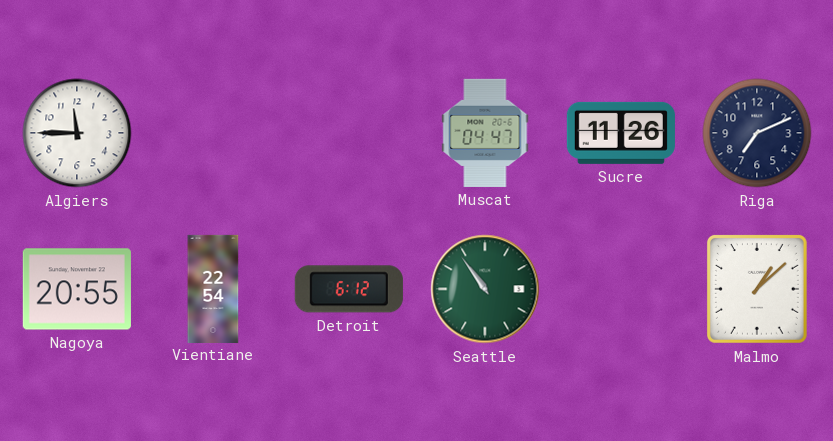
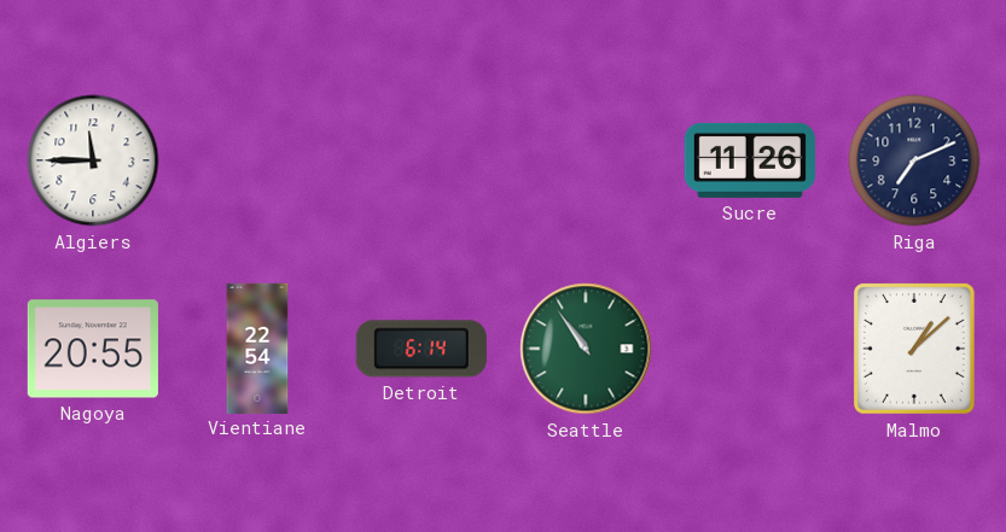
Muscat: 04:47 -> none (485, 133)
Detroit: 6:12 -> 6:14 (421, 349)
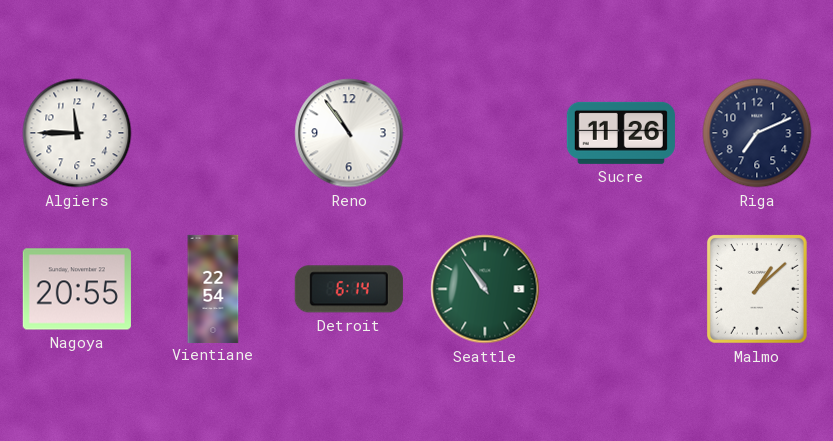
Reno: none -> 10:54 (349, 133)
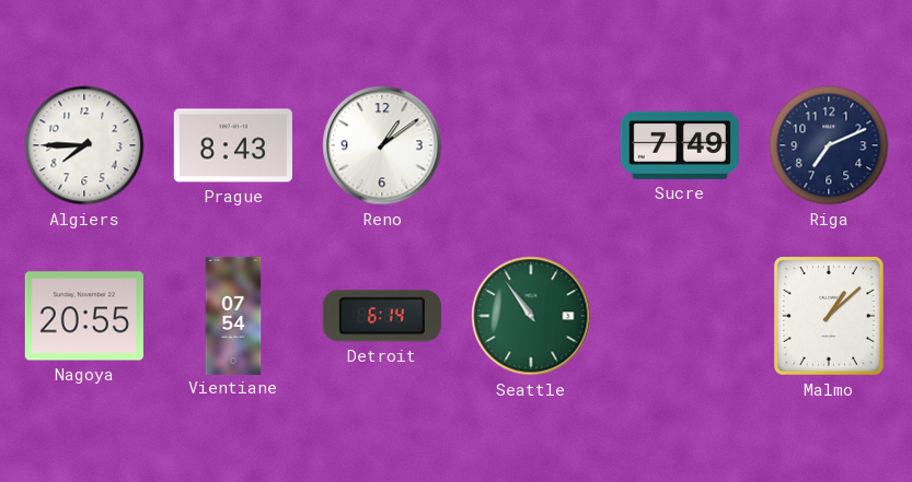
Algiers: 11:45 -> 7:45 (84, 145)
Prague: none -> 8:43 (233, 145)
Reno: 10:54 -> 1:09 (382, 145)
Sucre: 11:26 -> 7:49 (680, 145)
Vientiane: 22:54 -> 07:54 (233, 315)
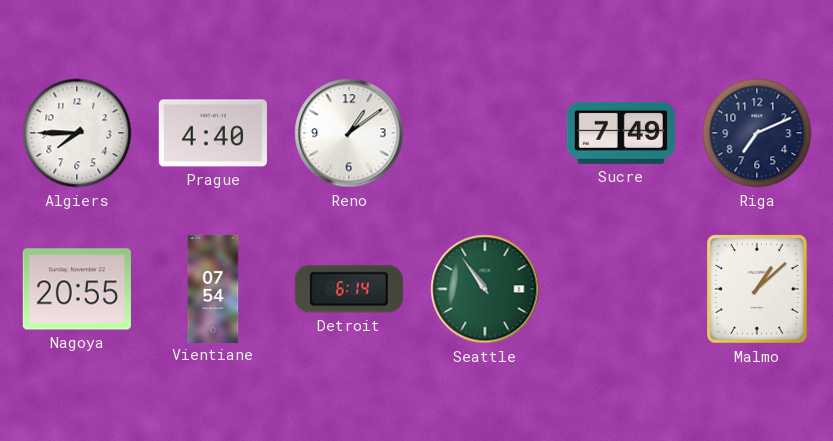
Prague: 8:43 -> 4:40 (213, 133)
